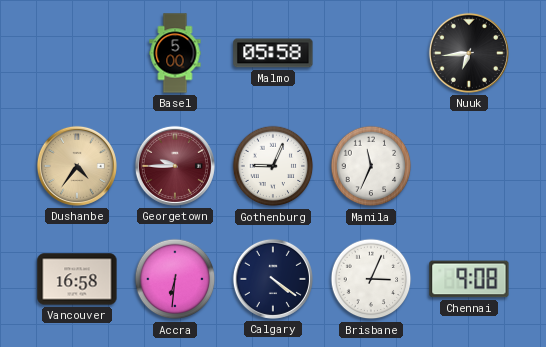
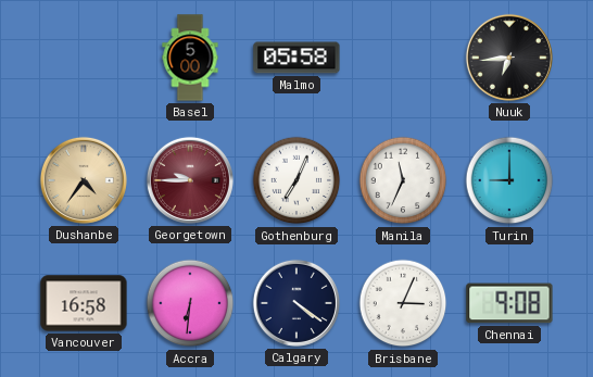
Gothenburg: 9:04 -> 7:04 (296, 180)
Turin: none -> 9:00 (509, 180)
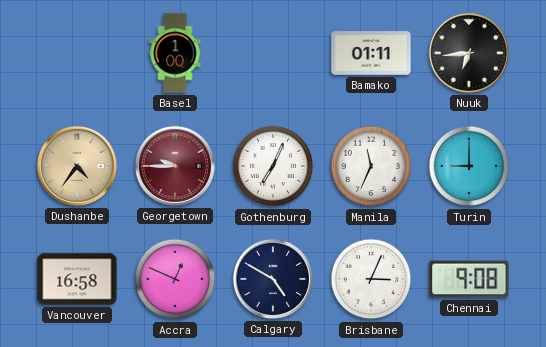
Basel: 5:00 -> 1:00 (175, 53)
Malmo: 05:58 -> none (296, 58)
Bamako: none -> 01:11 (371, 53)
Accra: 6:31 -> 12:49 (175, 279)
Calgary: 4:21 -> 4:50 (273, 279)
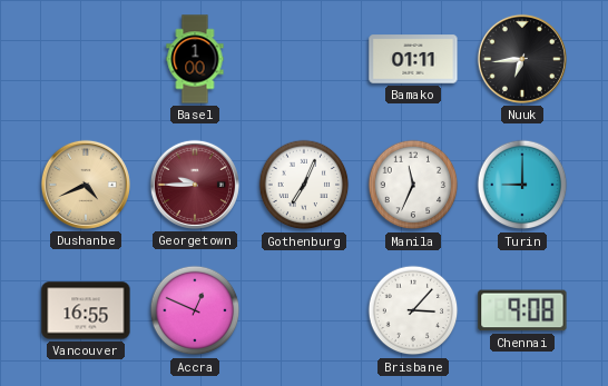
Dushanbe: 4:36 -> 4:41 (86, 185)
Vancouver: 16:58 -> 16:55 (86, 310)
Calgary: 4:50 -> none (273, 279)
Brisbane: 3:04 -> 3:07 (413, 310)
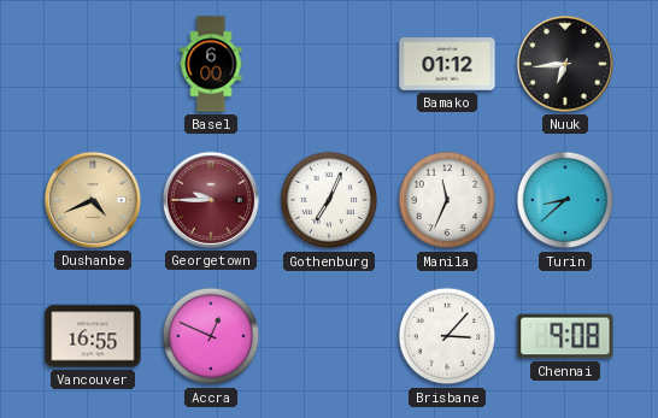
Basel: 1:00 -> 6:00 (211, 64)
Bamako: 01:11 -> 01:12 (447, 64)
Turin: 9:00 -> 8:38 (565, 200)
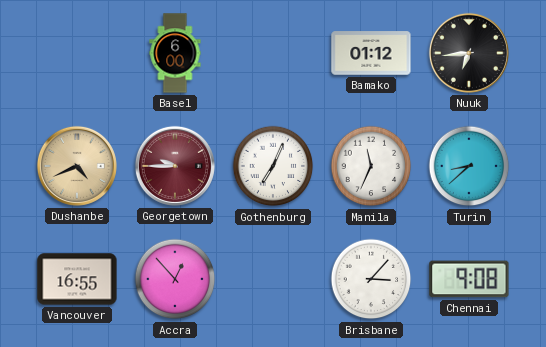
Accra: 12:49 -> 12:53 (175, 279)
